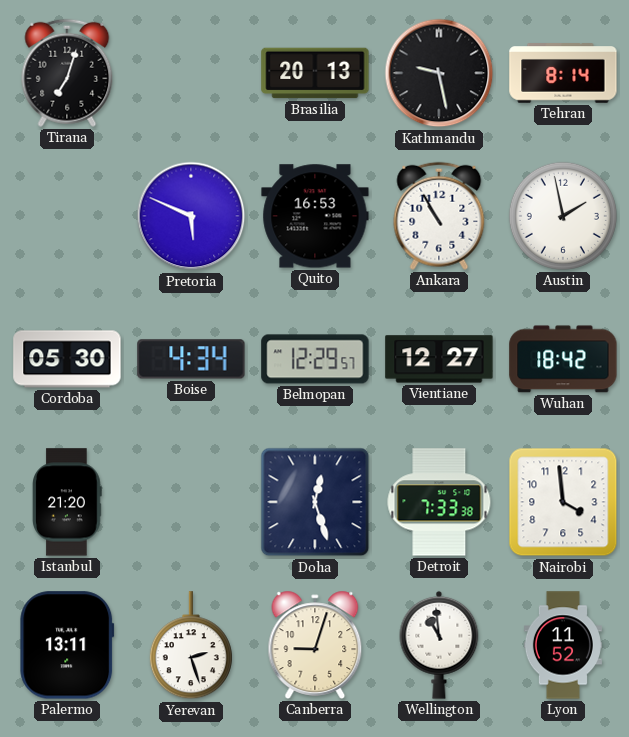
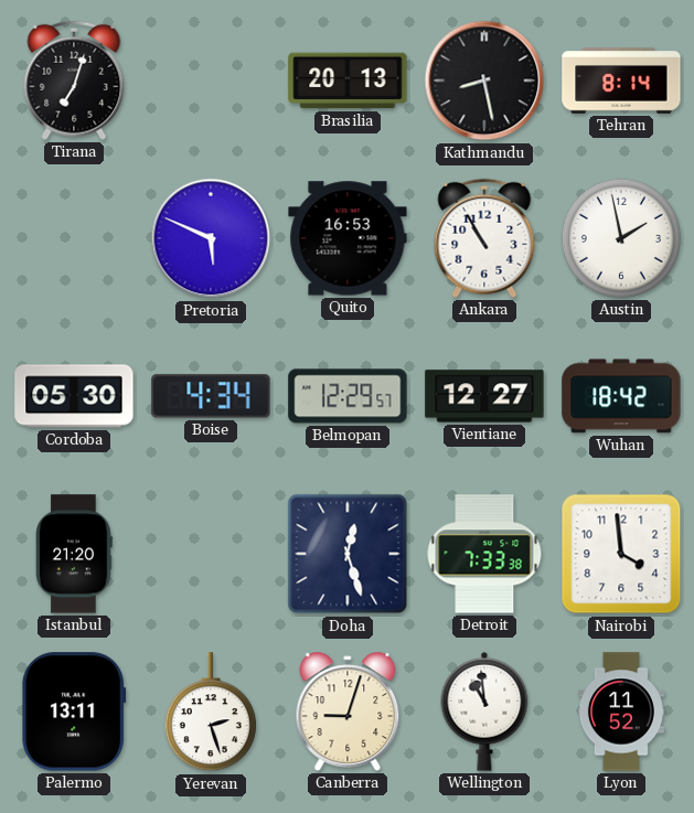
Kathmandu: 9:28 -> 8:28 (484, 81)
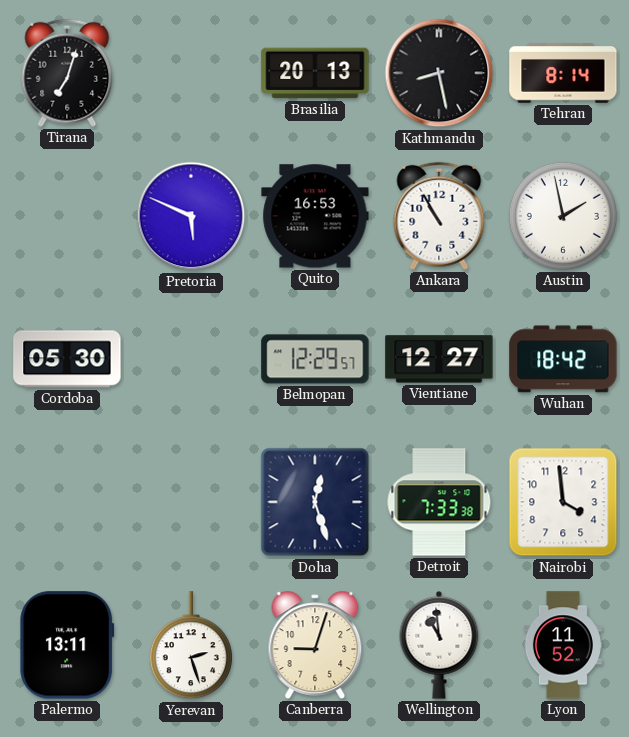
Boise: 4:34 -> none (211, 396)
Istanbul: 21:20 -> none (74, 554)
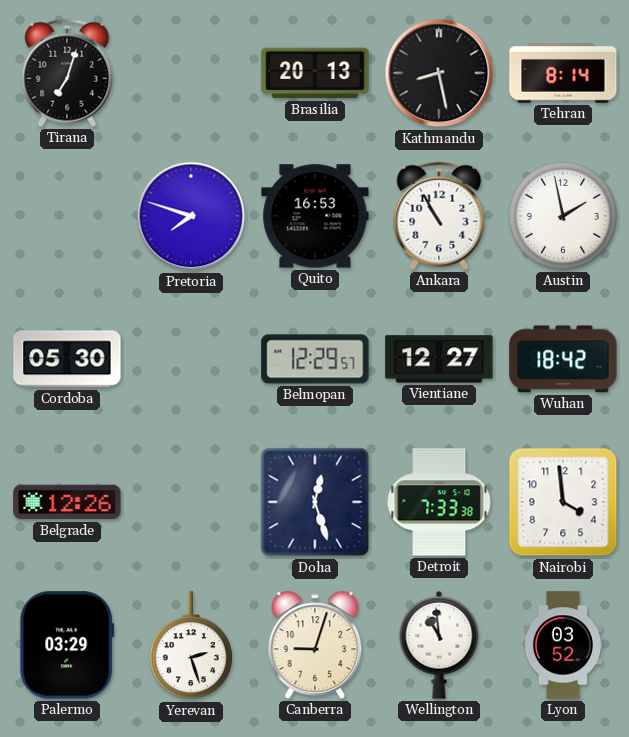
Pretoria: 5:49 -> 7:48 (191, 216)
Belgrade: none -> 12:26 (67, 502)
Palermo: 13:11 -> 03:29 (67, 645)
Lyon: 11:52 -> 03:52 (563, 645)
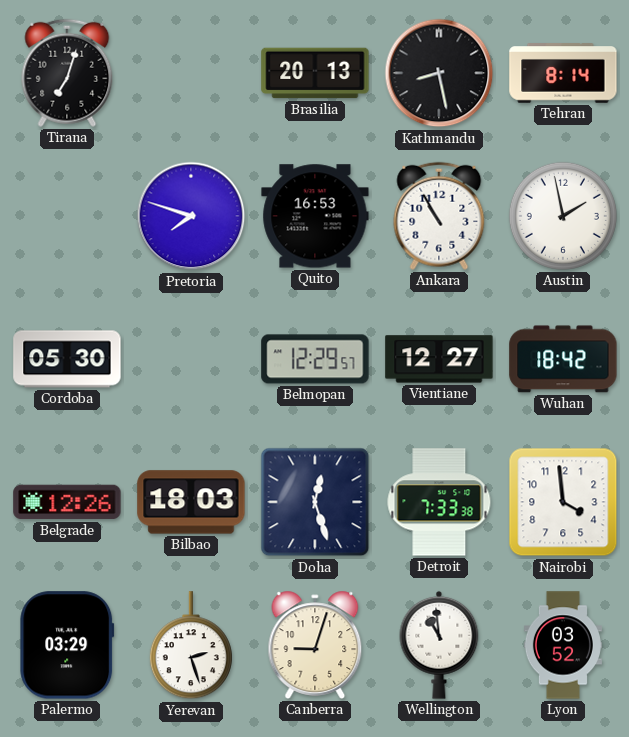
Bilbao: none -> 18:03 (191, 502)
